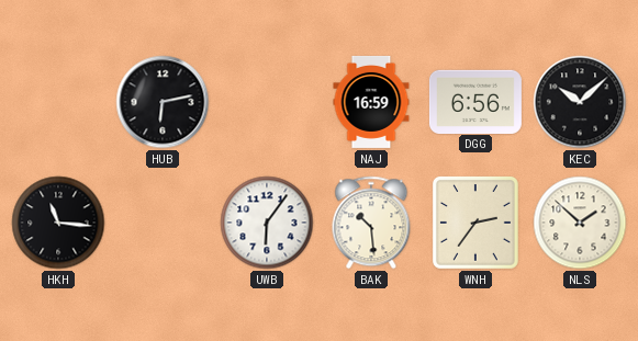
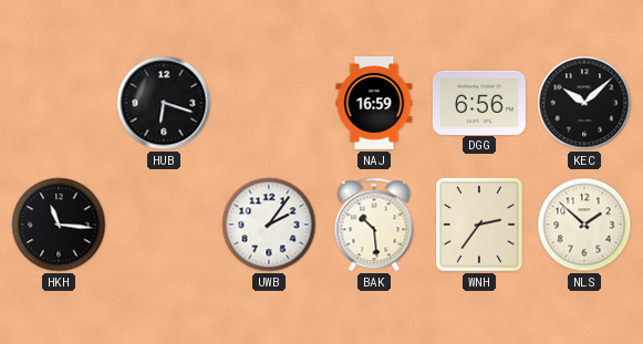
HUB: 6:13 -> 6:18 (164, 103)
UWB: 6:06 -> 2:06 (269, 225)
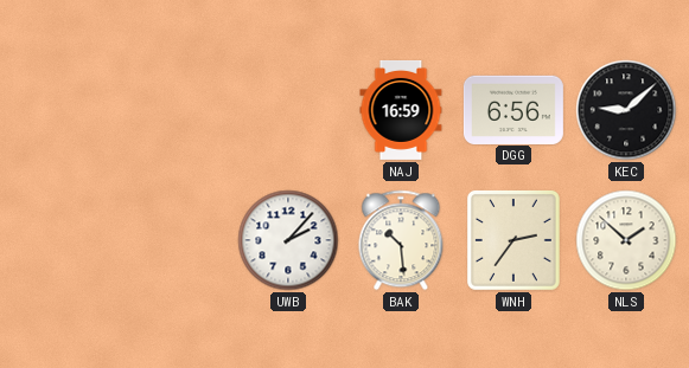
HUB: 6:18 -> none (164, 103)
KEC: 10:08 -> 9:08 (626, 110)
HKH: 11:16 -> none (59, 225)
UWB: 2:06 -> 2:07 (288, 240)
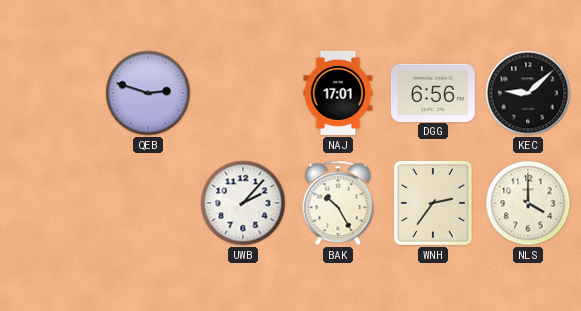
QEB: none -> 2:48 (148, 93)
NAJ: 16:59 -> 17:01 (338, 93)
BAK: 10:29 -> 10:25 (338, 203)
NLS: 1:52 -> 4:00 (528, 203)
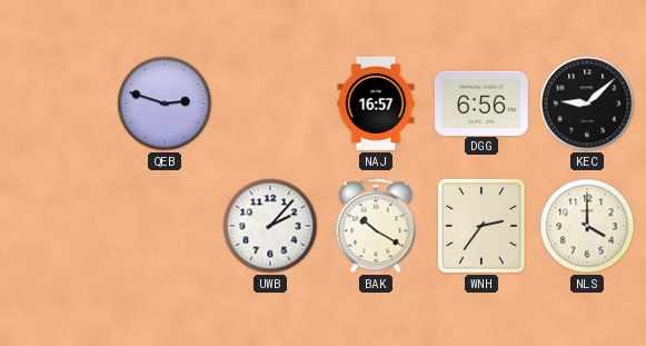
NAJ: 17:01 -> 16:57 (376, 103)
BAK: 10:25 -> 10:20 (376, 226)
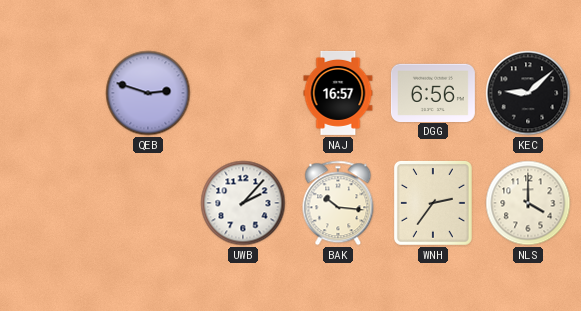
BAK: 10:20 -> 10:16 (338, 203)
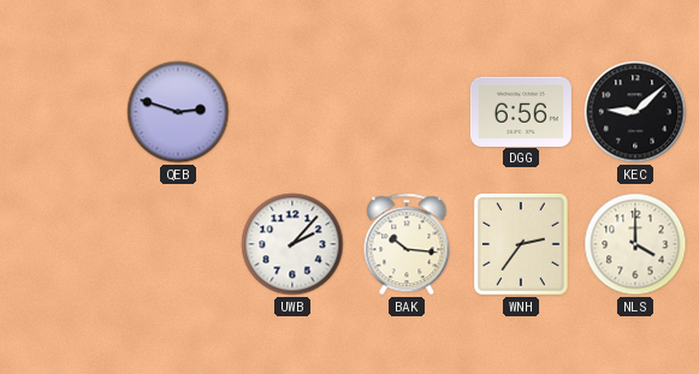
NAJ: 16:57 -> none (338, 93)
